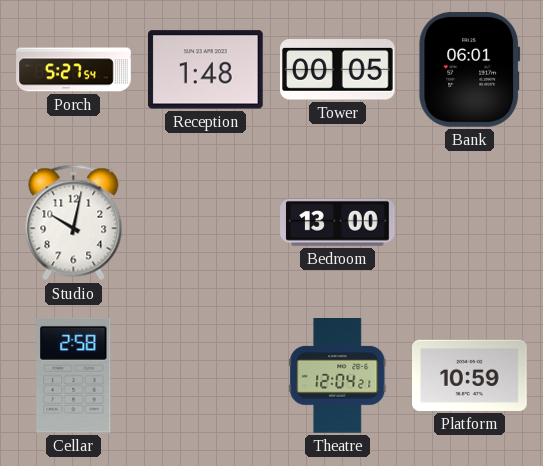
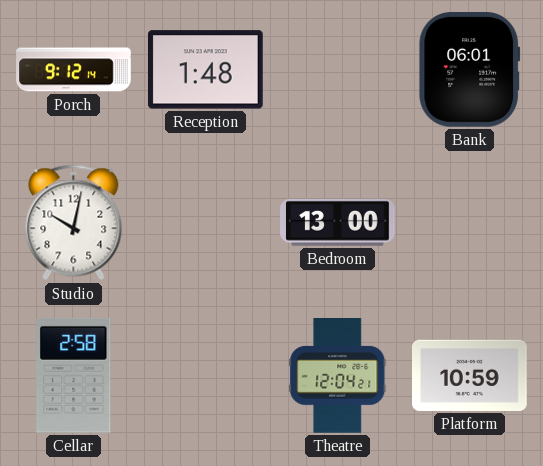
Porch: 5:27 -> 9:12 (74, 70)
Tower: 00:05 -> none (338, 70)
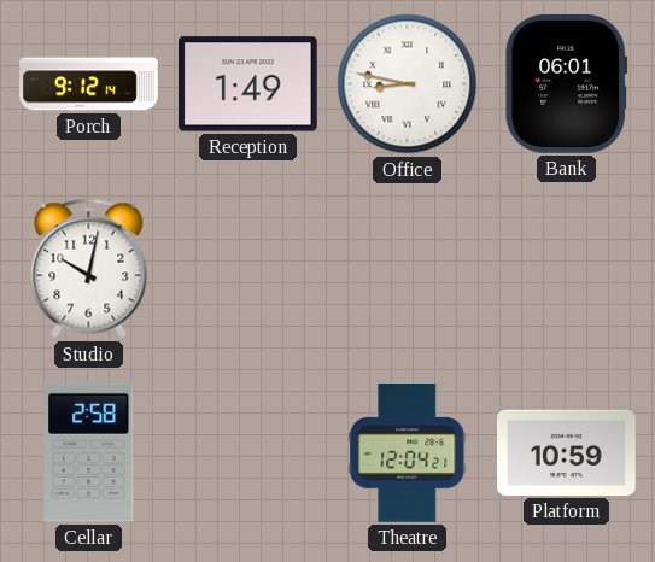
Reception: 1:48 -> 1:49 (247, 84)
Office: none -> 8:47 (408, 84)
Bedroom: 13:00 -> none (338, 222)
